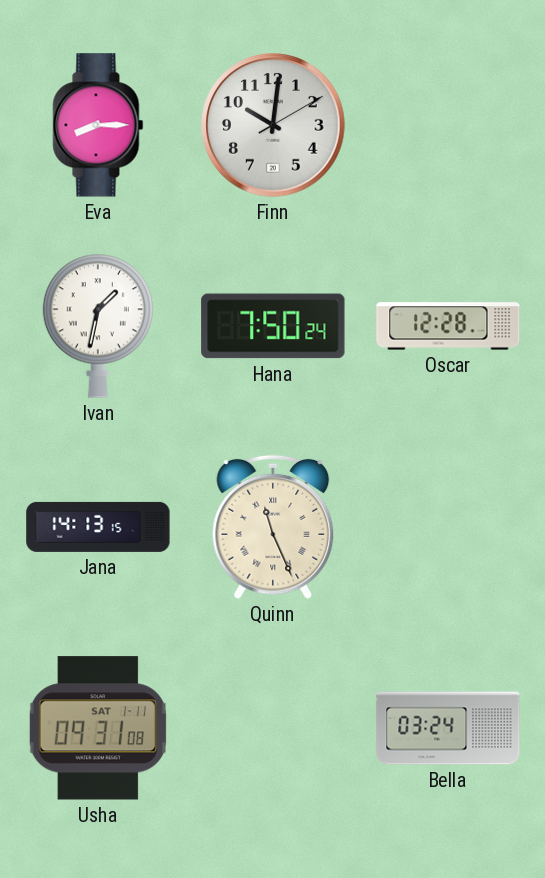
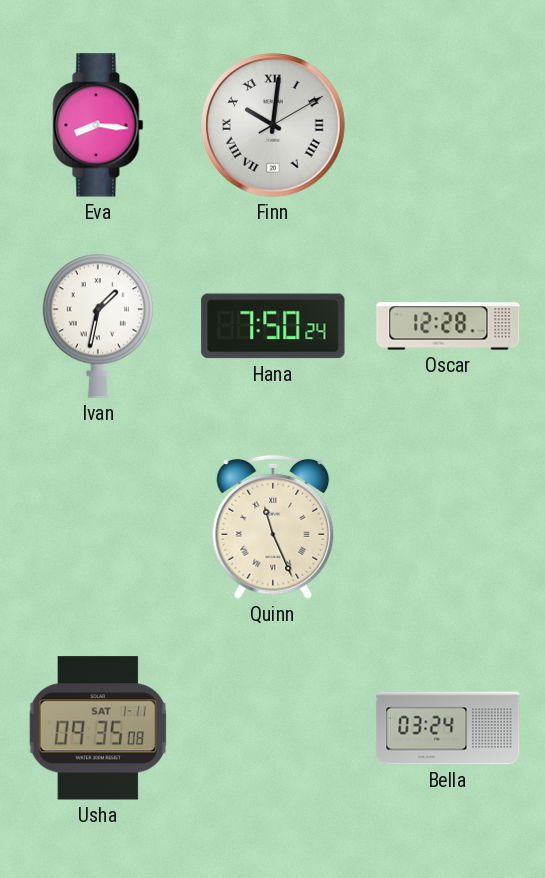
Eva: 8:15 -> 8:16 (98, 125)
Finn numerals: Arabic -> Roman (273, 125)
Jana: 14:13 -> none (98, 527)
Usha: 09:31 -> 09:35 (98, 728)
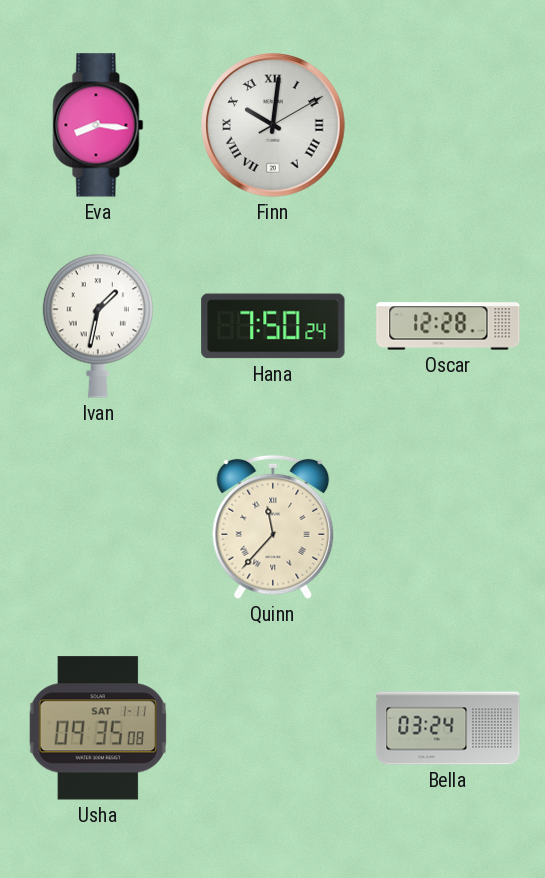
Quinn: 11:26 -> 11:37 (273, 527)
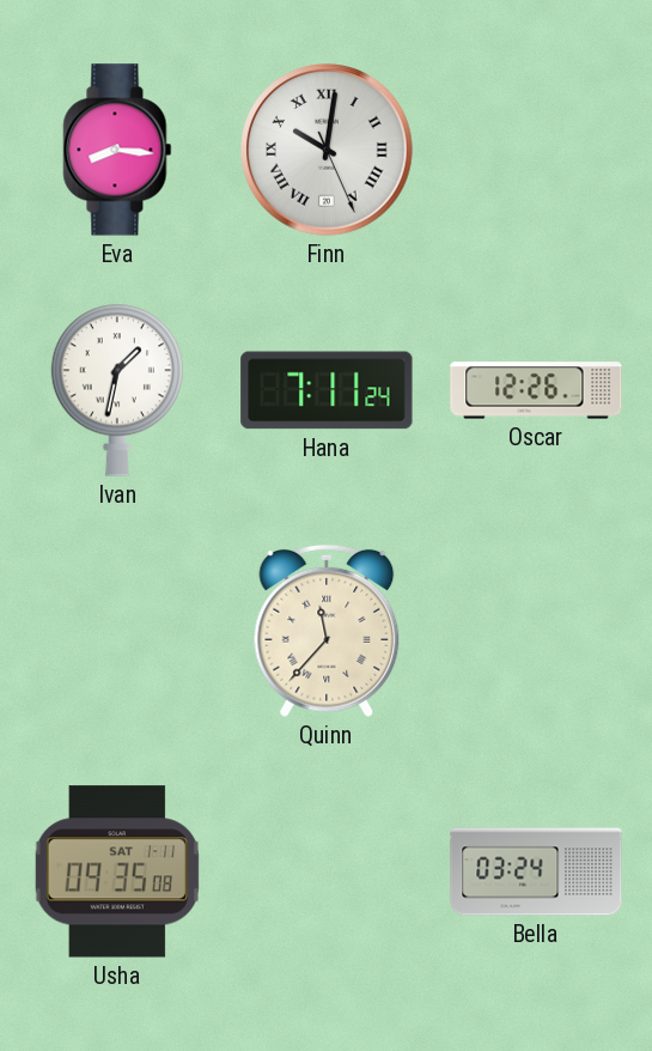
Finn: 10:01:10 -> 10:01:26 (327, 150)
Hana: 7:50 -> 7:11 (327, 390)
Oscar: 12:28 -> 12:26 (536, 390)
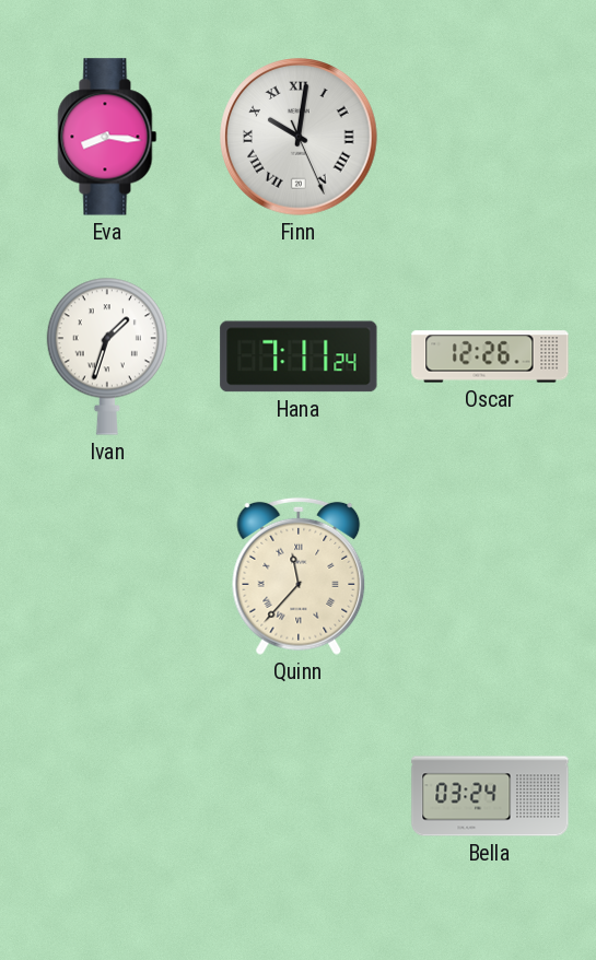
Ivan: 1:32 -> 1:33 (107, 356)
Usha: 09:35 -> none (117, 871)
